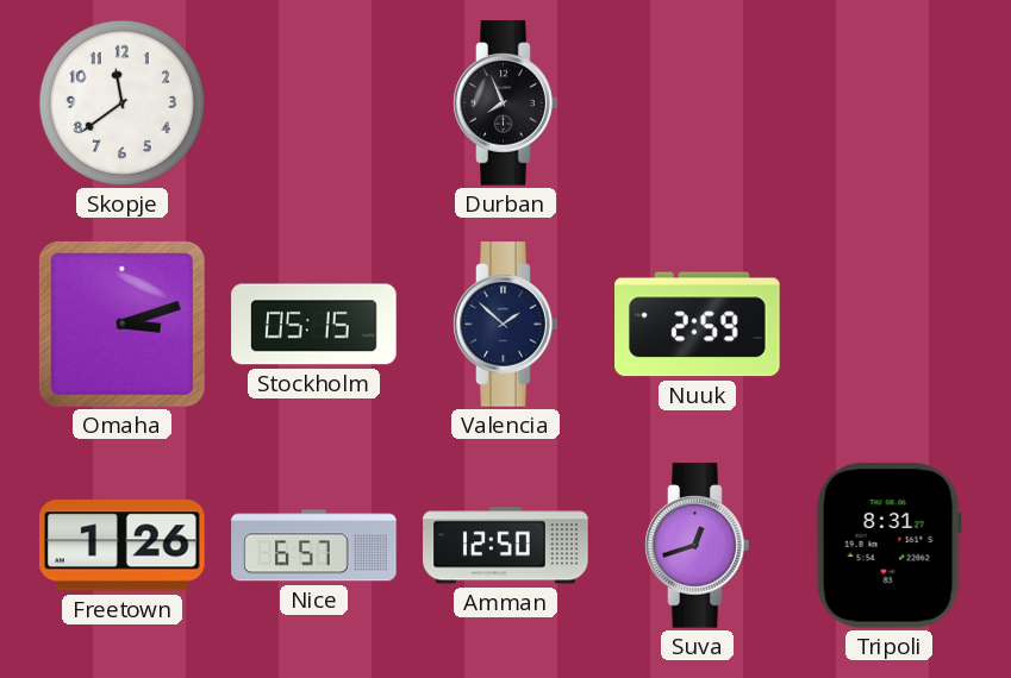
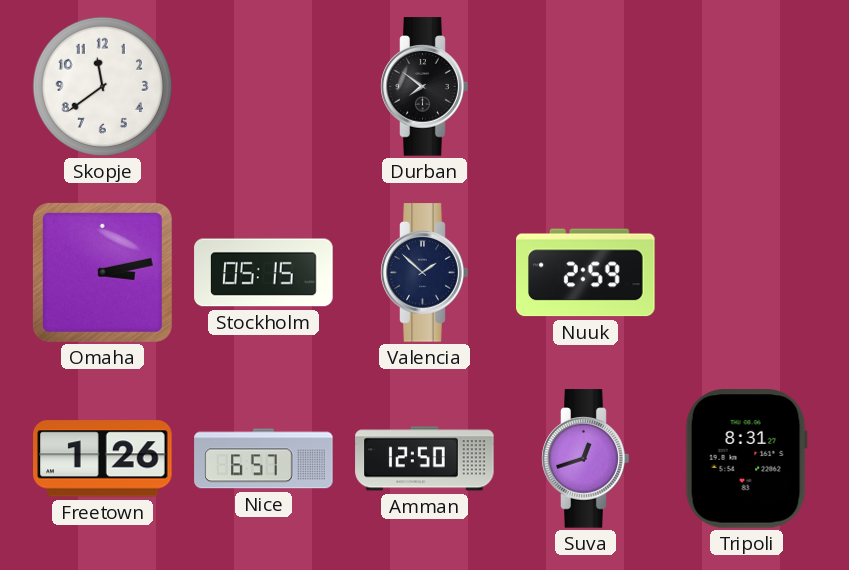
Durban: 7:56 -> 7:51 (425, 87)
Omaha: 3:12 -> 3:13 (102, 272)
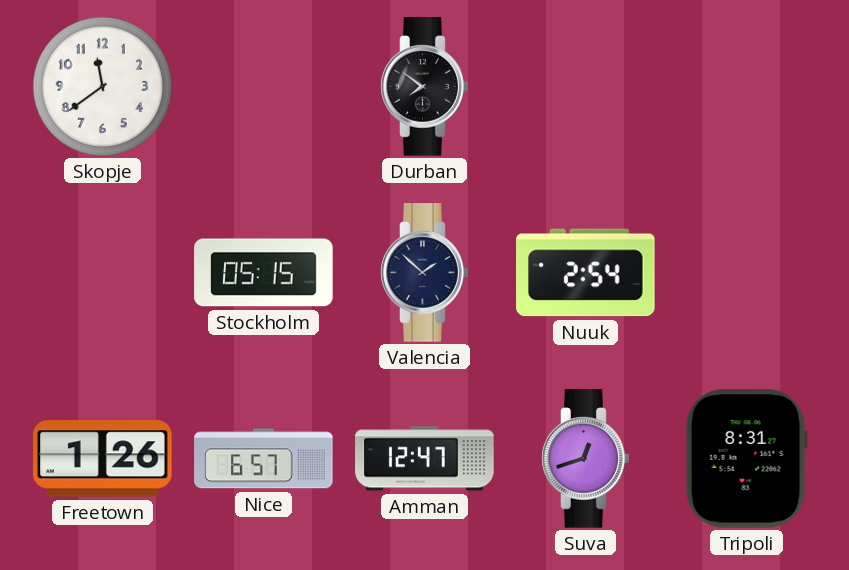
Omaha: 3:13 -> none (102, 272)
Nuuk: 2:59 -> 2:54 (586, 273)
Amman: 12:50 -> 12:47 (425, 459)
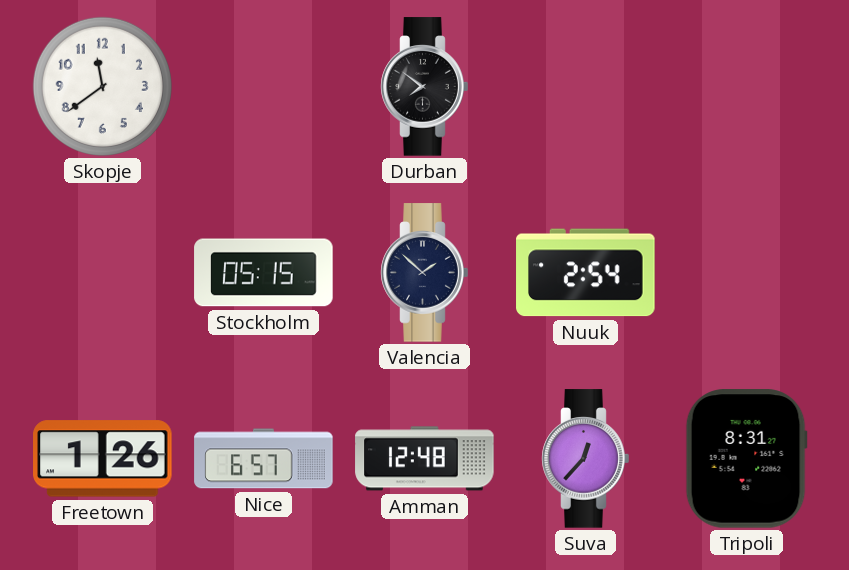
Amman: 12:47 -> 12:48 (425, 459)
Suva: 12:42 -> 12:37 (586, 459)
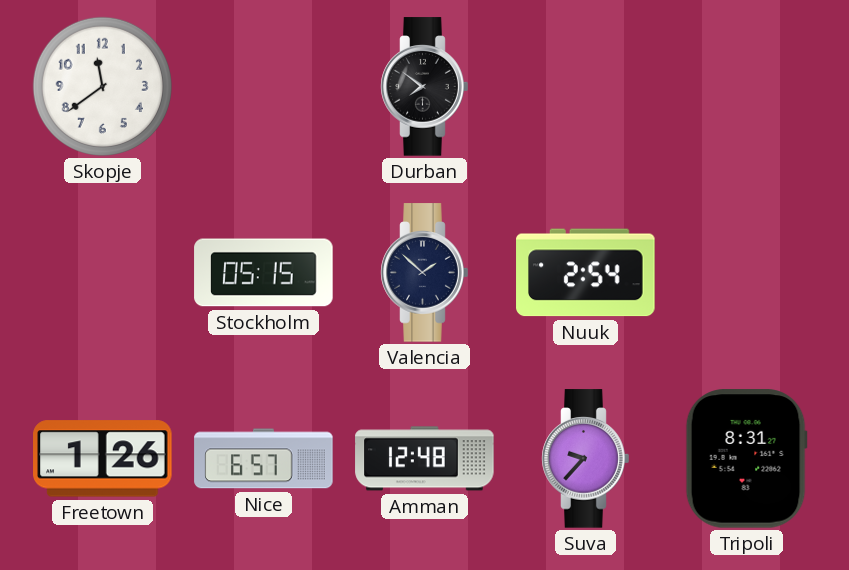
Suva: 12:37 -> 9:37 (586, 459)
